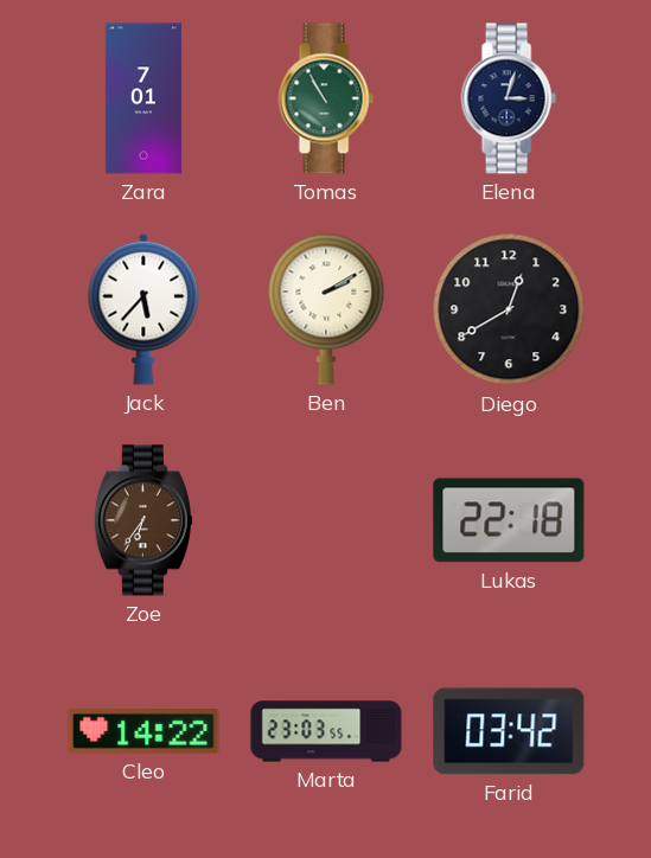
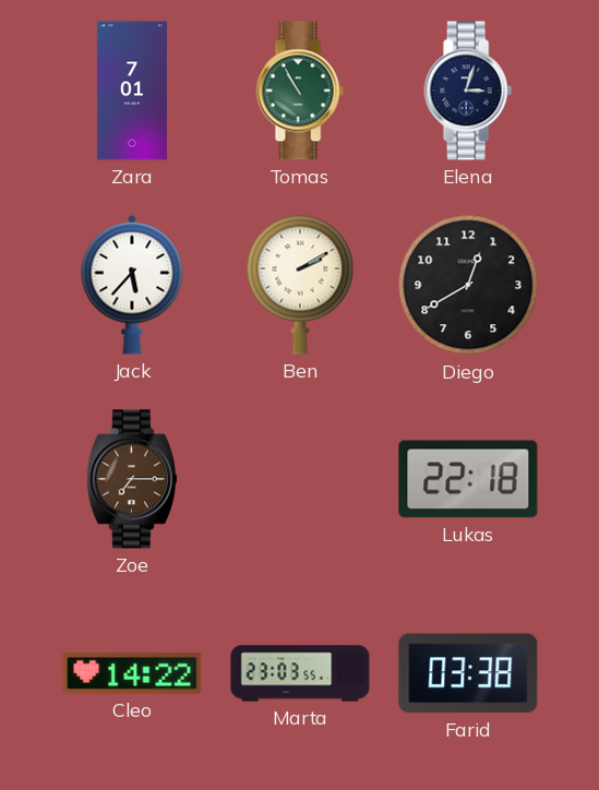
Zoe: 6:36 -> 7:15 (132, 479)
Farid: 03:42 -> 03:38 (468, 673)
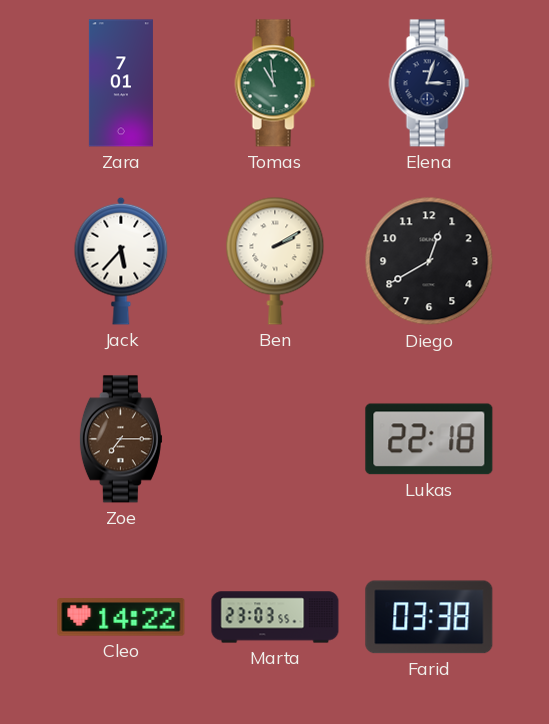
Tomas: 10:55 -> 10:59 (275, 83)
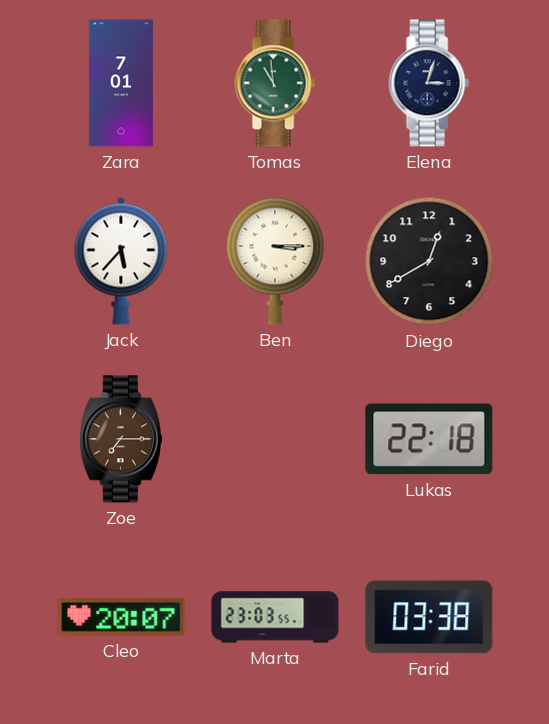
Ben: 2:10 -> 3:15 (275, 261)
Cleo: 14:22 -> 20:07 (121, 617)
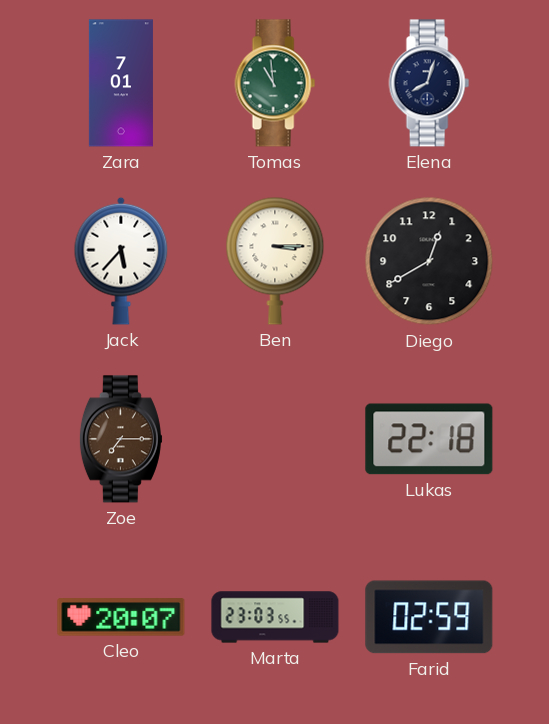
Elena: 3:03 -> 8:03 (429, 83)
Farid: 03:38 -> 02:59 (429, 617)
